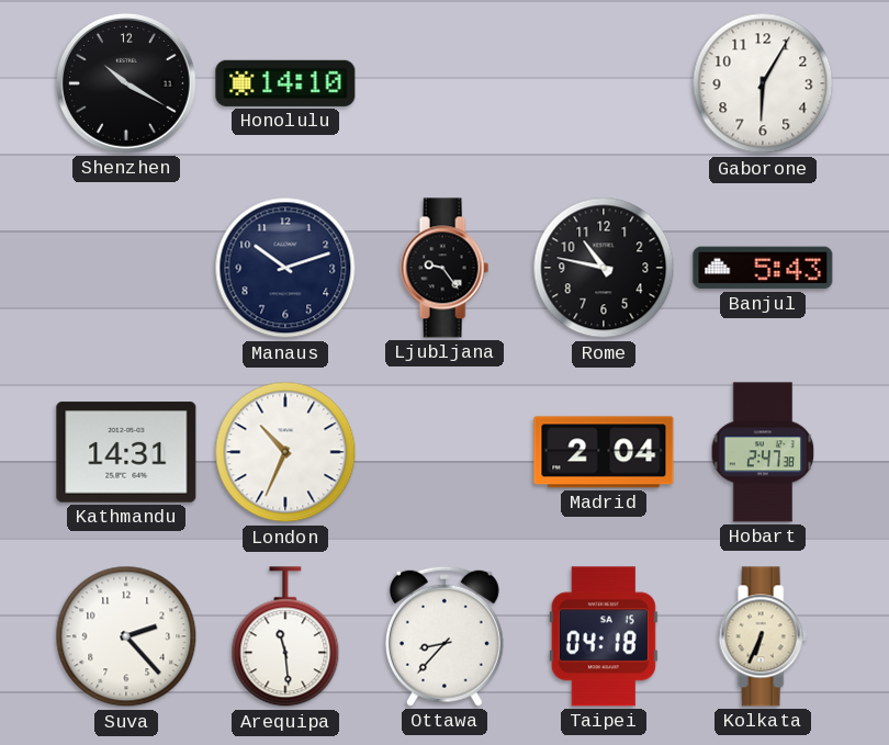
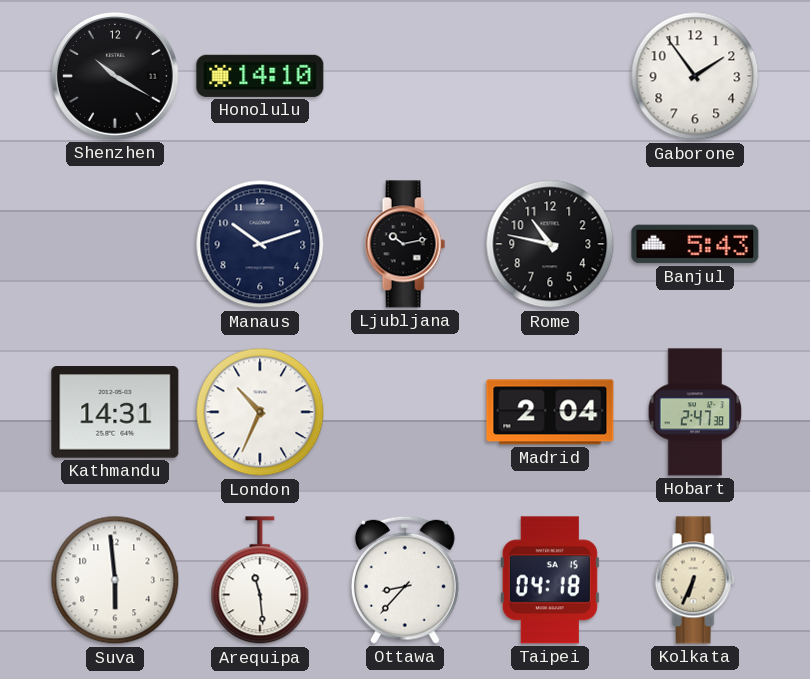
Gaborone: 6:05 -> 1:54 (695, 76)
Ljubljana: 9:24 -> 10:13 (405, 244)
Suva: 2:23 -> 5:59 (115, 580)
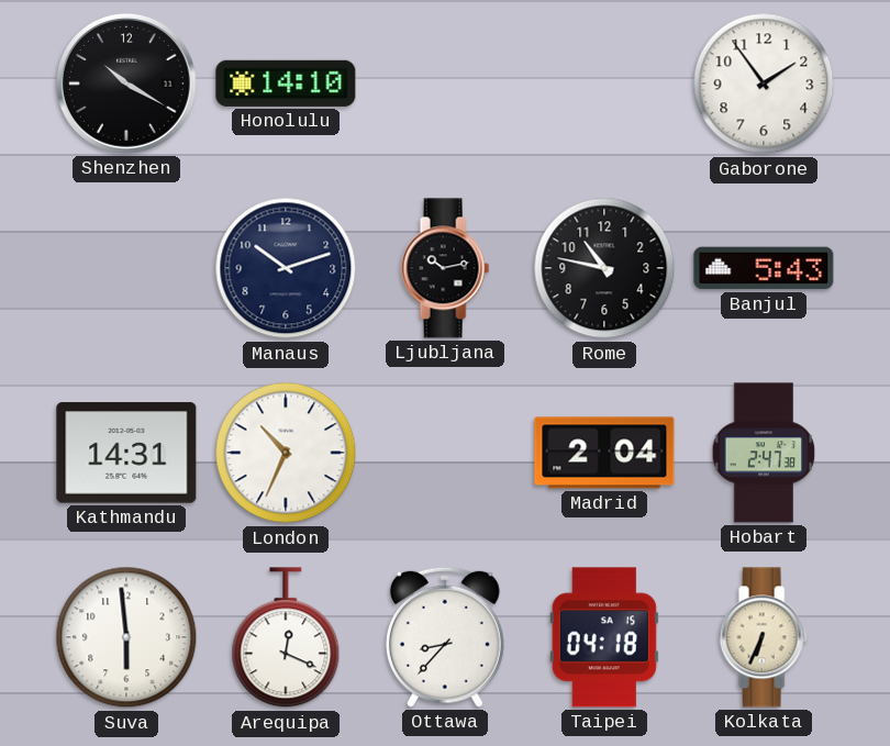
Arequipa: 11:29 -> 12:19 (286, 638)
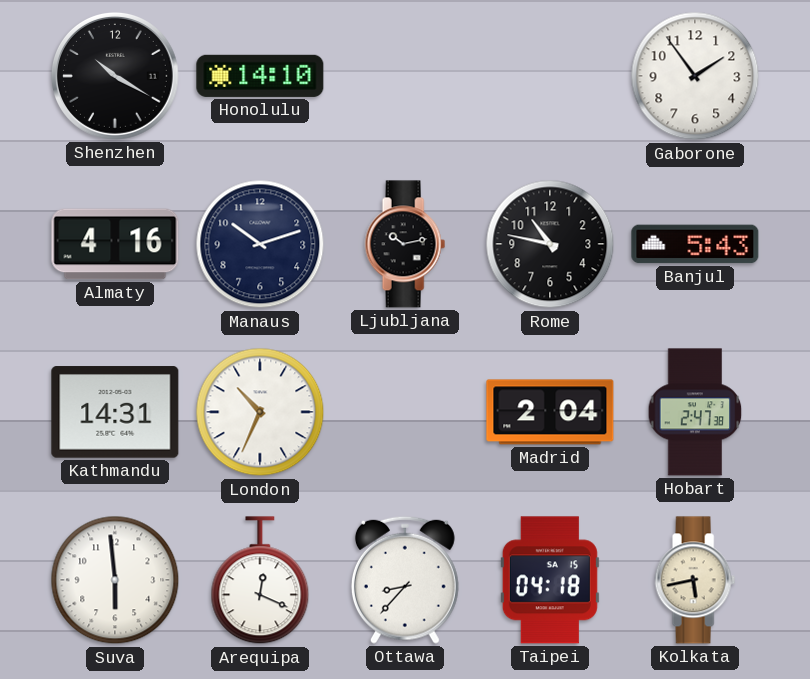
Almaty: none -> 4:16 (115, 244)
Kolkata: 6:34 -> 5:43 (695, 580)
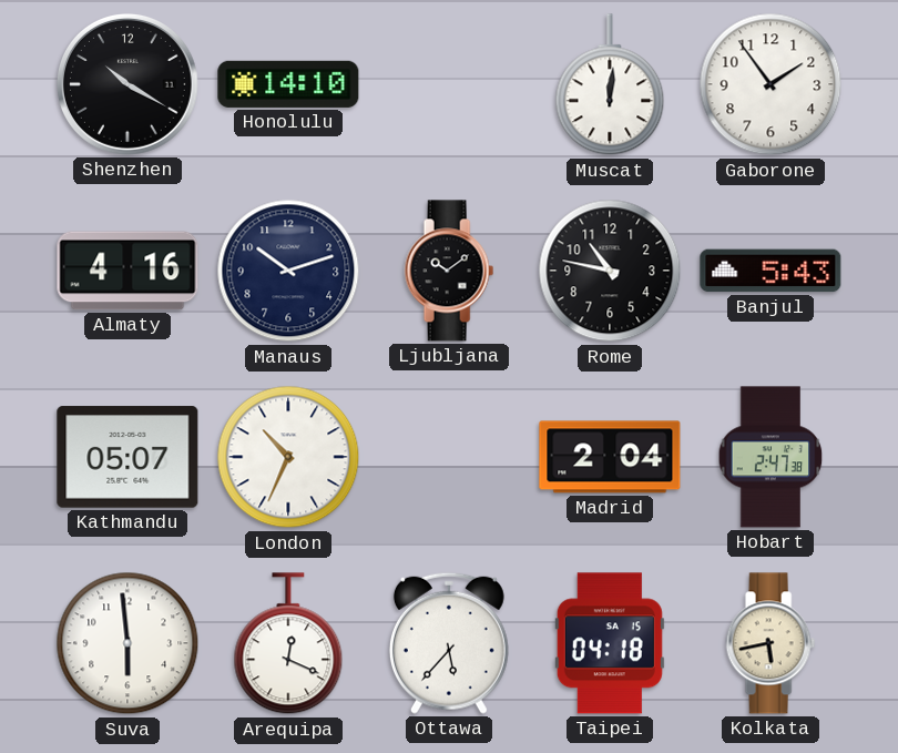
Muscat: none -> 12:01 (610, 85)
Ljubljana: 10:13 -> 10:09 (449, 271)
Kathmandu: 14:31 -> 05:07 (127, 457)
Ottawa: 8:37 -> 5:37 (449, 643)
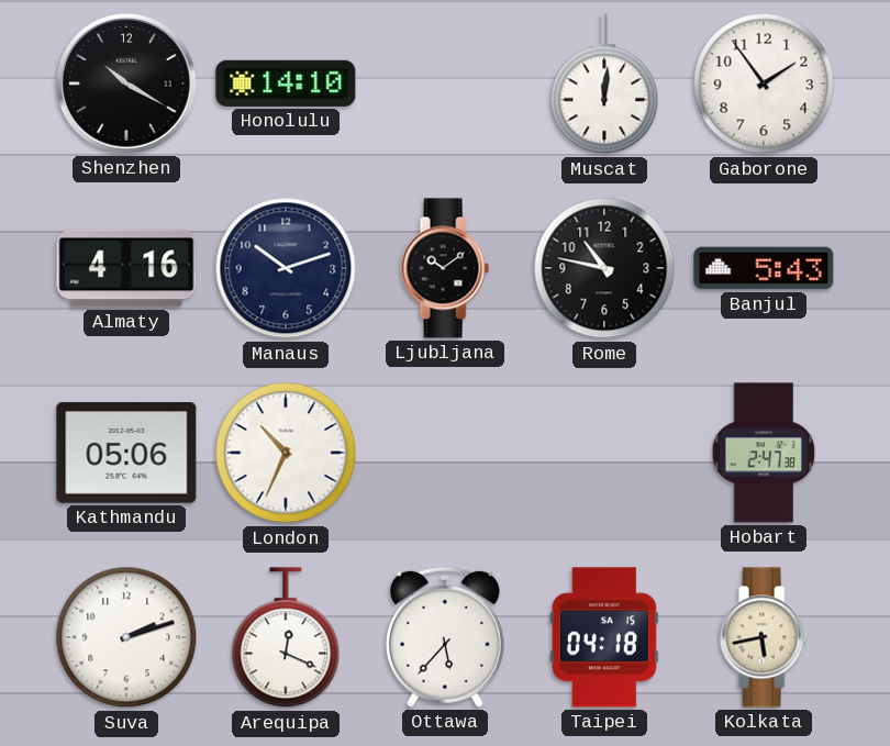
Kathmandu: 05:07 -> 05:06 (126, 453)
Madrid: 2:04 -> none (610, 457)
Suva: 5:59 -> 2:12 (126, 637)
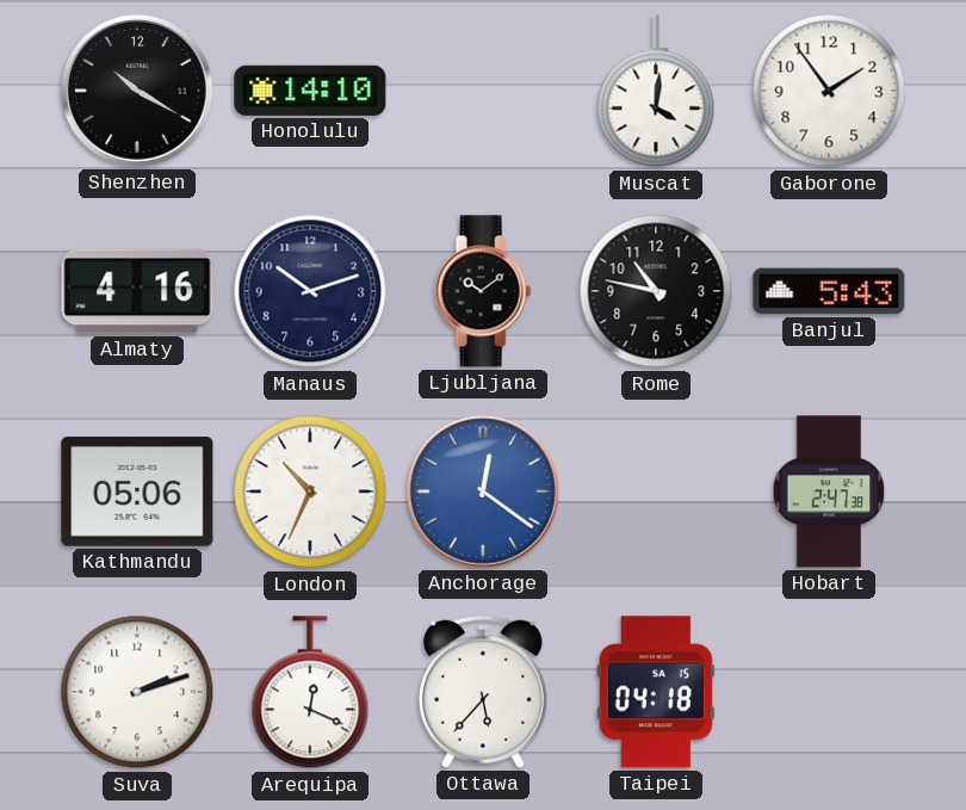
Muscat: 12:01 -> 4:01 (656, 92)
Anchorage: none -> 12:21 (483, 491)
Kolkata: 5:43 -> none (764, 637)
